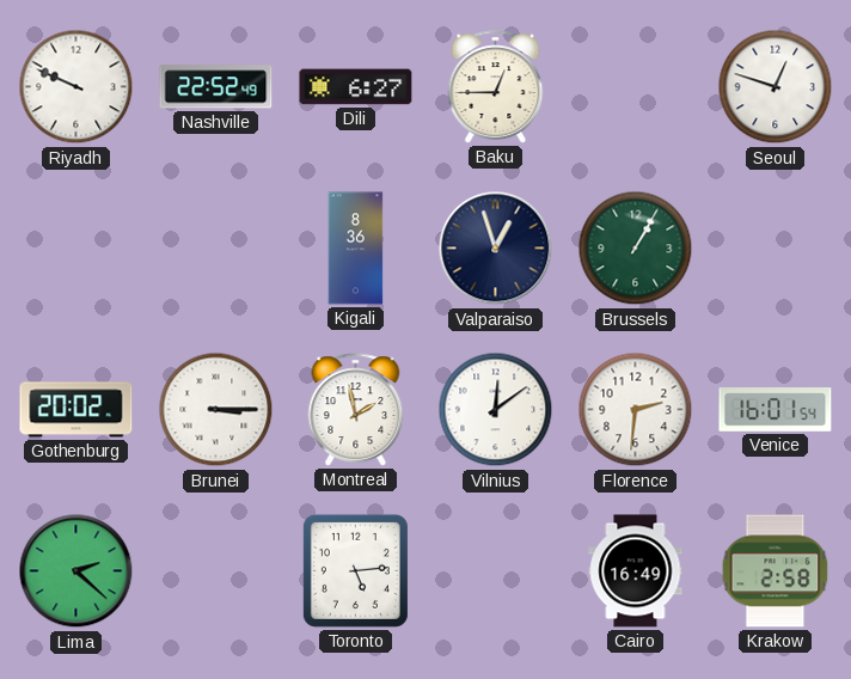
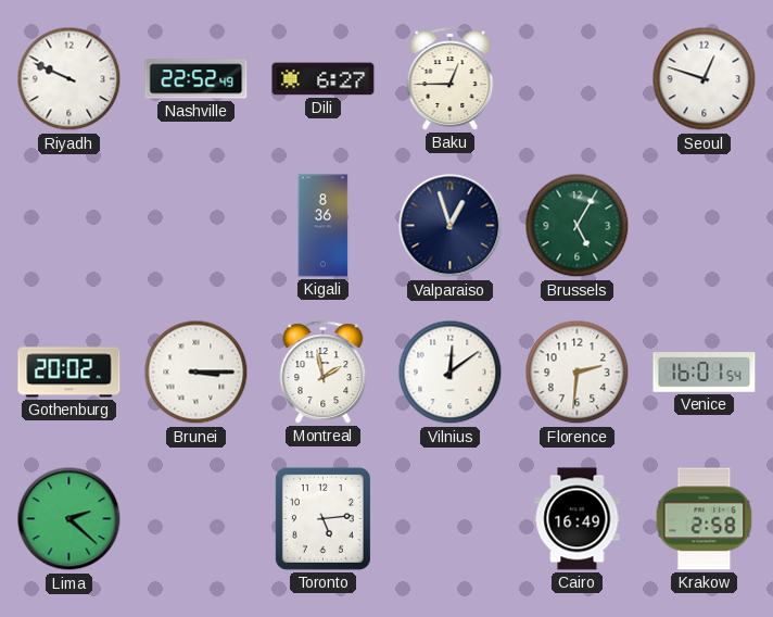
Brussels: 1:05 -> 5:05 (578, 226)
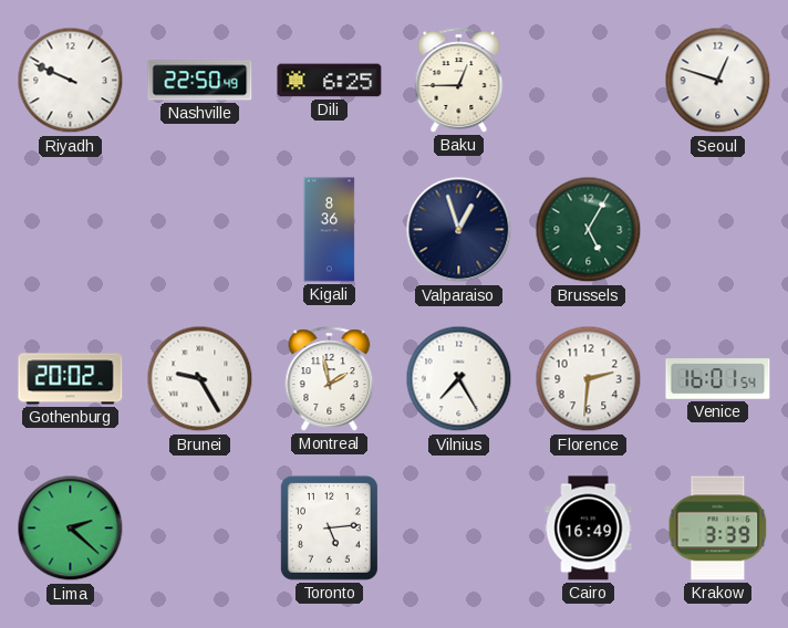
Nashville: 22:52 -> 22:50 (200, 81)
Dili: 6:27 -> 6:25 (330, 81)
Brunei: 3:15 -> 9:25 (200, 379)
Vilnius: 12:09 -> 7:25 (459, 379)
Krakow: 2:58 -> 3:39 (718, 528)
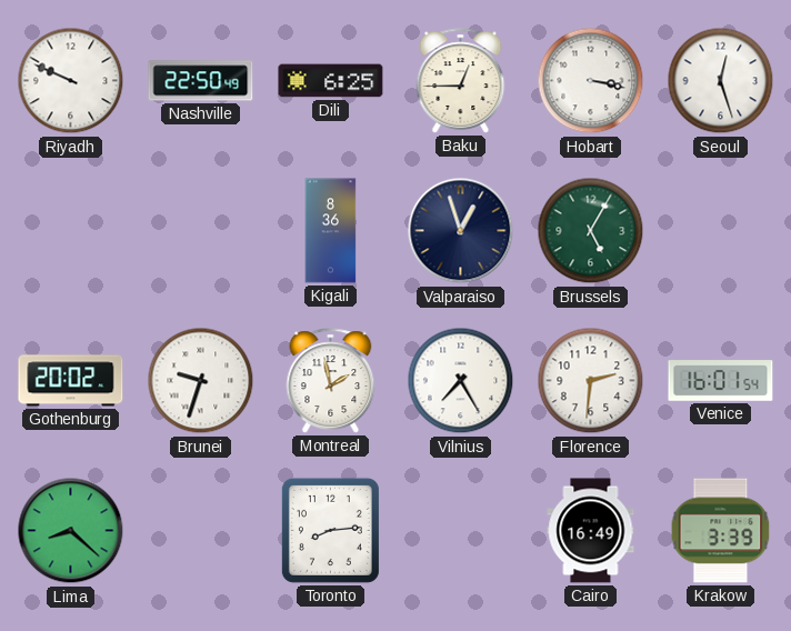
Hobart: none -> 3:17 (591, 81)
Seoul: 12:48 -> 12:27 (721, 81)
Brunei: 9:25 -> 9:33 (201, 381)
Lima: 2:22 -> 8:22 (71, 531)
Toronto: 5:14 -> 8:14 (330, 530)
